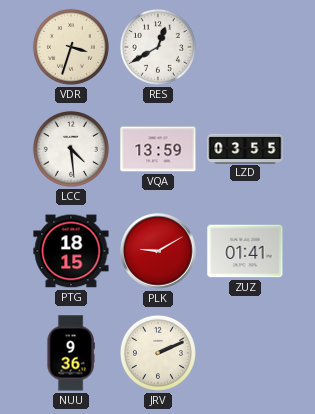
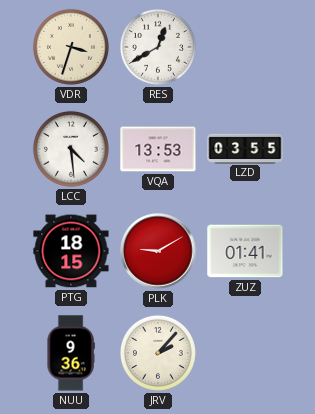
VQA: 13:59 -> 13:53 (158, 149)
JRV: 2:11 -> 2:07 (158, 353)
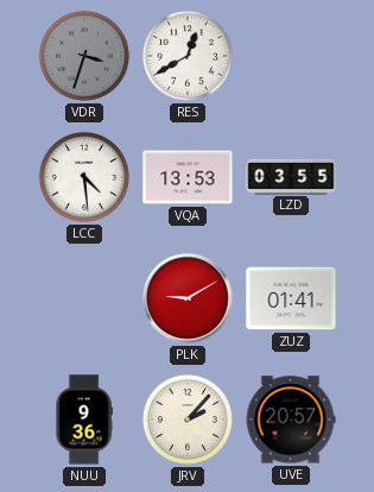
VDR dial: cream -> grey (84, 56)
PTG: 18:15 -> none (71, 251)
UVE: none -> 20:57 (291, 420)
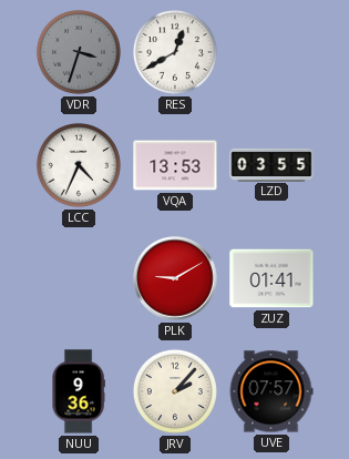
LCC: 4:29 -> 4:34 (79, 165)
UVE: 20:57 -> 07:57 (271, 391)
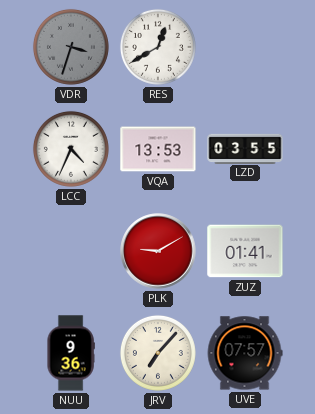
JRV: 2:07 -> 7:07 (158, 353)
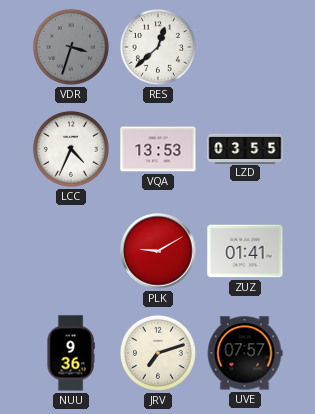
RES: 12:40 -> 12:38 (158, 47)
JRV: 7:07 -> 7:12 (158, 353)
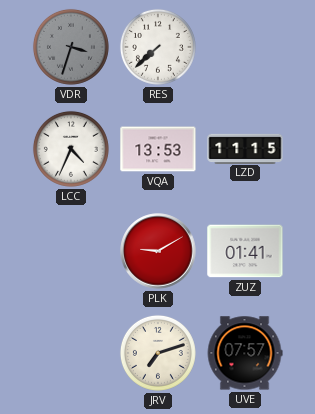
RES: 12:38 -> 7:38 (158, 47)
LZD: 03:55 -> 11:15 (245, 148)
NUU: 9:36 -> none (71, 353)
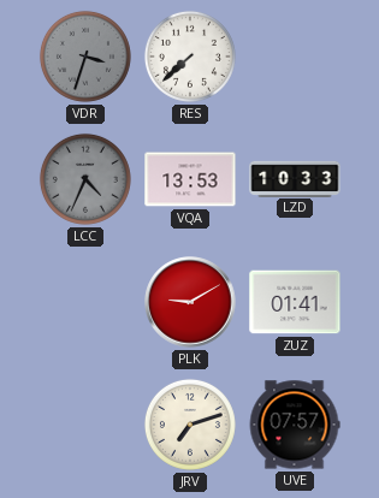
LCC dial: white -> grey (85, 179)
LZD: 11:15 -> 10:33 (295, 178)
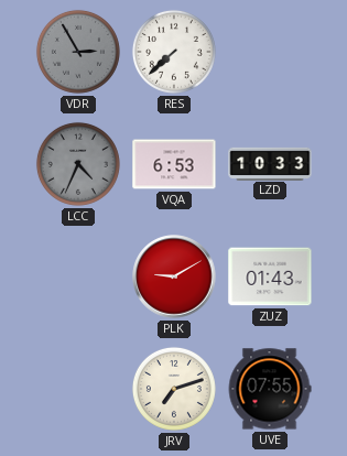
VDR: 3:33 -> 2:55 (78, 52)
VQA: 13:53 -> 6:53 (174, 164)
ZUZ: 01:41 -> 01:43 (270, 276)
UVE: 07:57 -> 07:55 (270, 389)
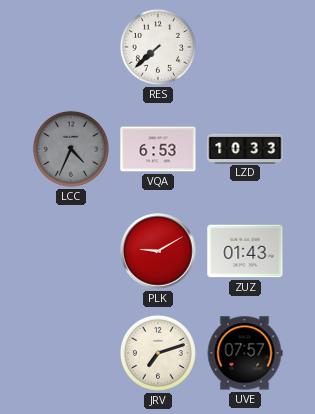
VDR: 2:55 -> none (78, 52)
UVE: 07:55 -> 07:57 (245, 353)
